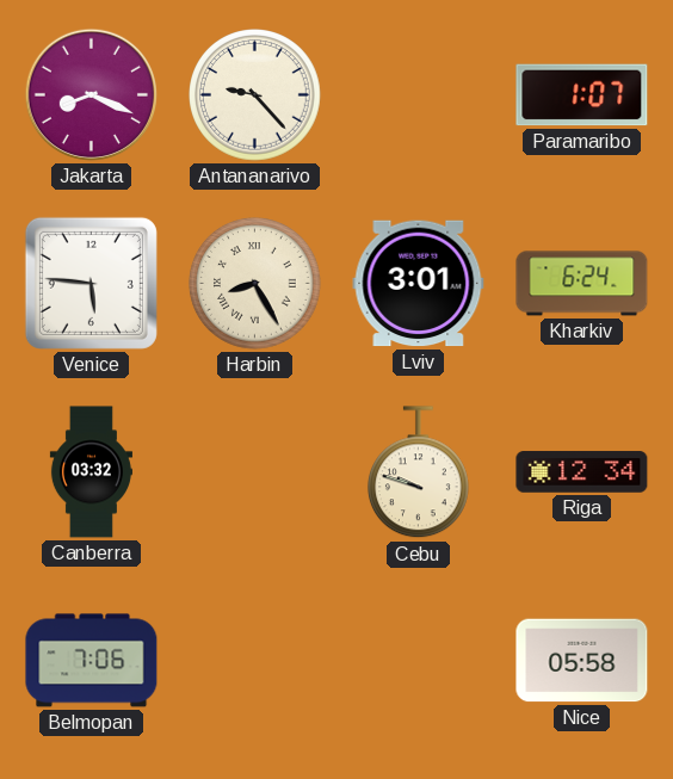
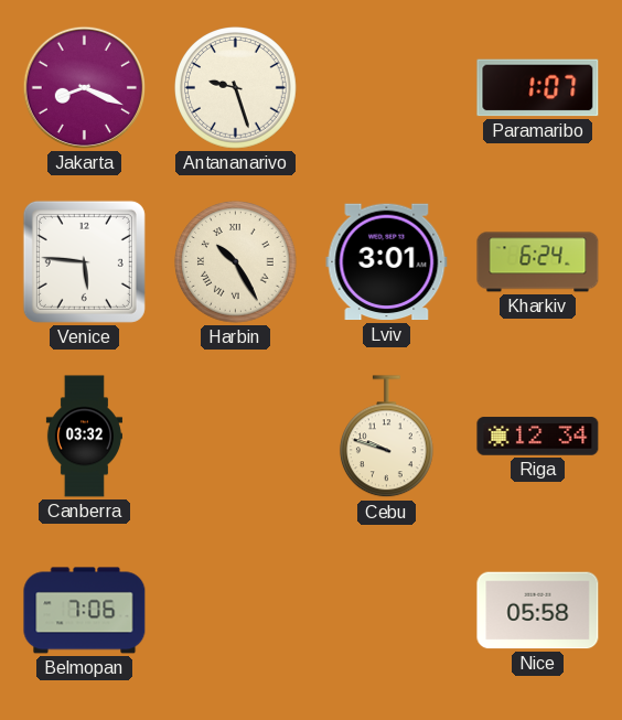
Antananarivo: 9:23 -> 9:27 (236, 88)
Harbin: 8:25 -> 10:25 (236, 262)
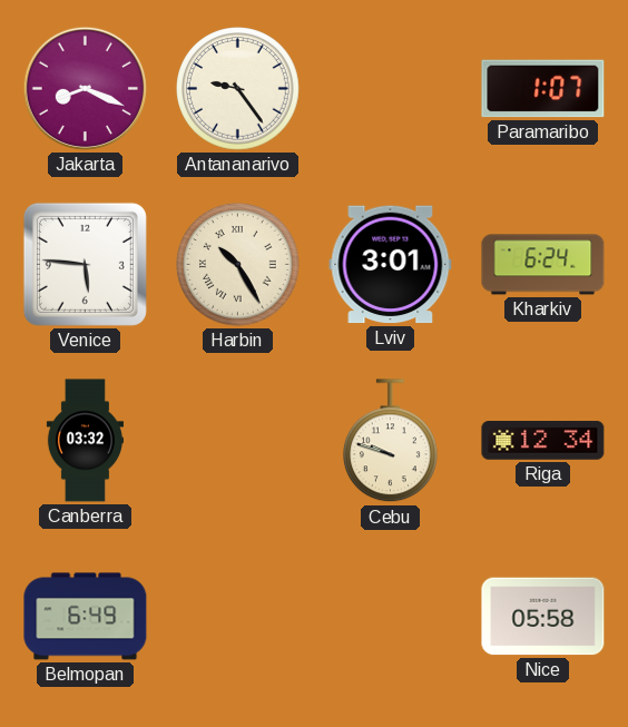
Antananarivo: 9:27 -> 9:24 (238, 89)
Belmopan: 7:06 -> 6:49 (86, 617)
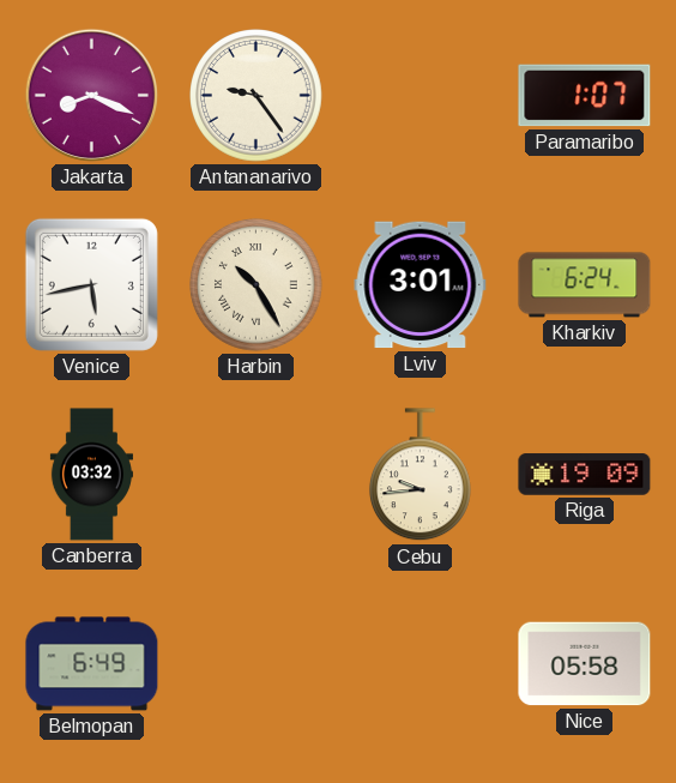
Venice: 5:46 -> 5:43 (91, 284)
Cebu: 9:48 -> 9:44 (420, 475)
Riga: 12:34 -> 19:09 (585, 475)
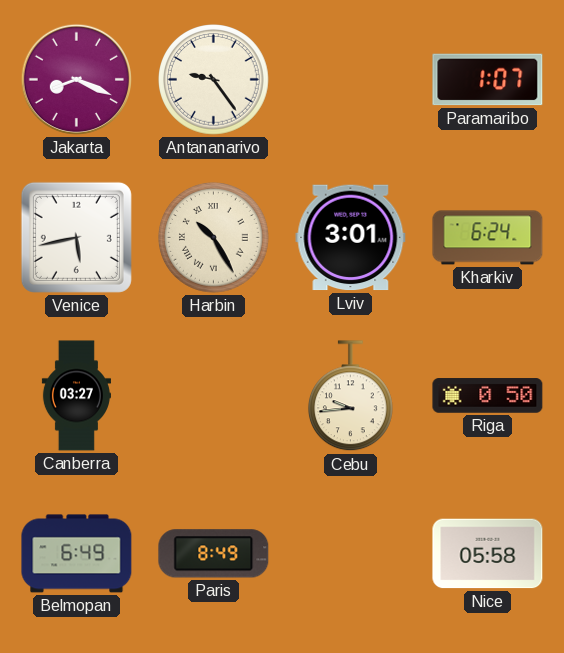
Canberra: 03:32 -> 03:27 (76, 396)
Riga: 19:09 -> 0:50 (488, 396)
Paris: none -> 8:49 (214, 554)
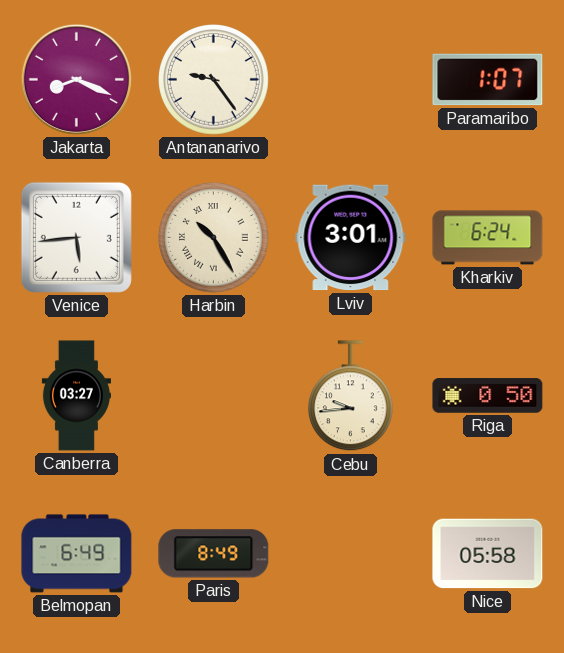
Venice: 5:43 -> 5:44 (76, 237)
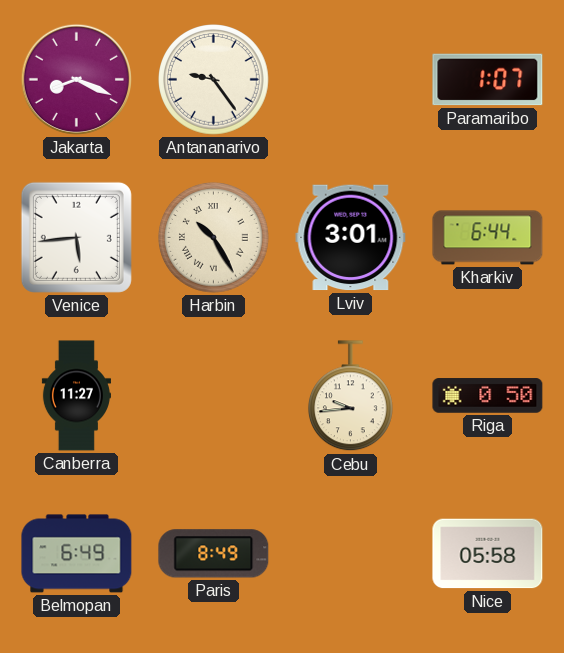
Kharkiv: 6:24 -> 6:44 (488, 238)
Canberra: 03:27 -> 11:27 (76, 396)
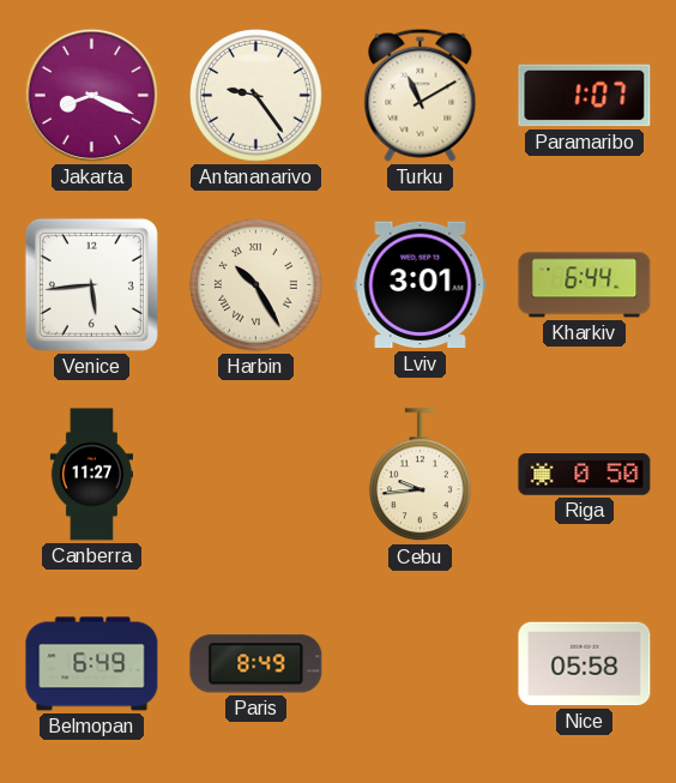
Turku: none -> 11:10 (421, 95)
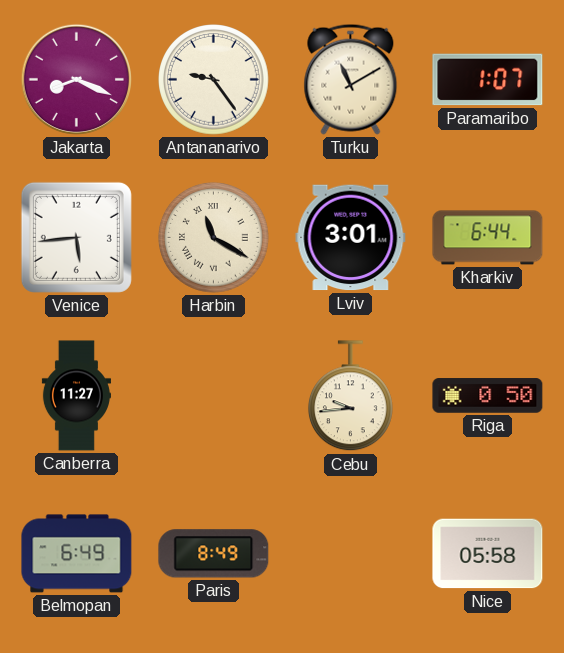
Harbin: 10:25 -> 11:20 (214, 238)
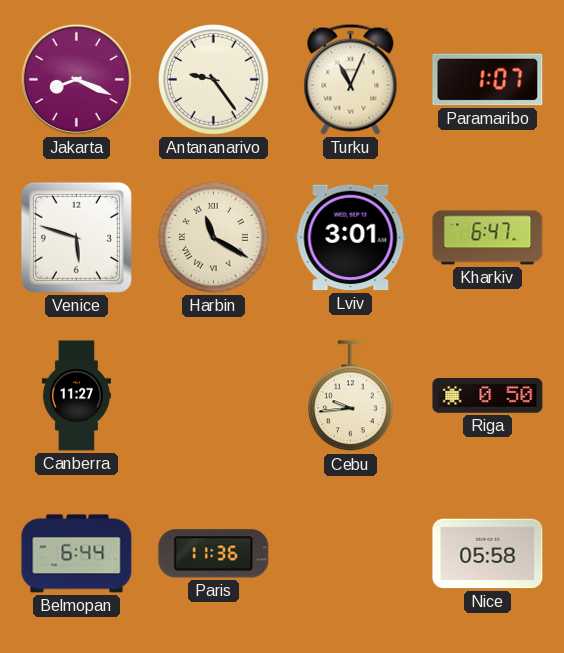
Turku: 11:10 -> 11:04 (351, 79)
Venice: 5:44 -> 5:48 (76, 237)
Kharkiv: 6:44 -> 6:47 (488, 238)
Belmopan: 6:49 -> 6:44 (77, 554)
Paris: 8:49 -> 11:36 (214, 554)
